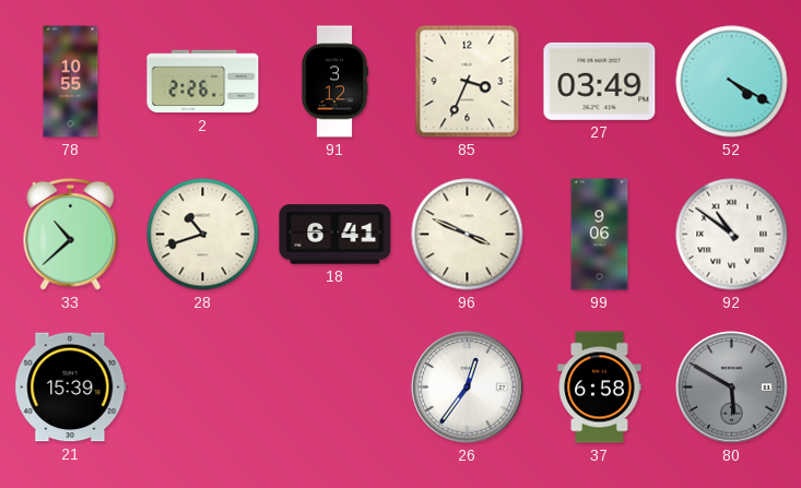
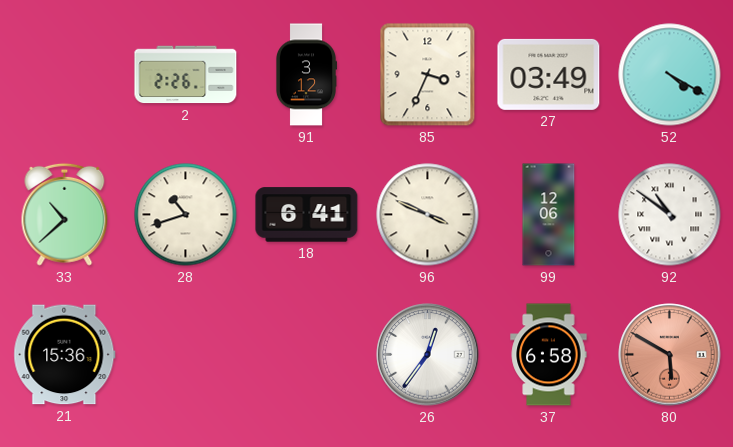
78: 10:55 -> none (71, 82)
99: 9:06 -> 12:06 (549, 215)
21: 15:39 -> 15:36 (65, 355)
80 dial: grey -> salmon (670, 355)
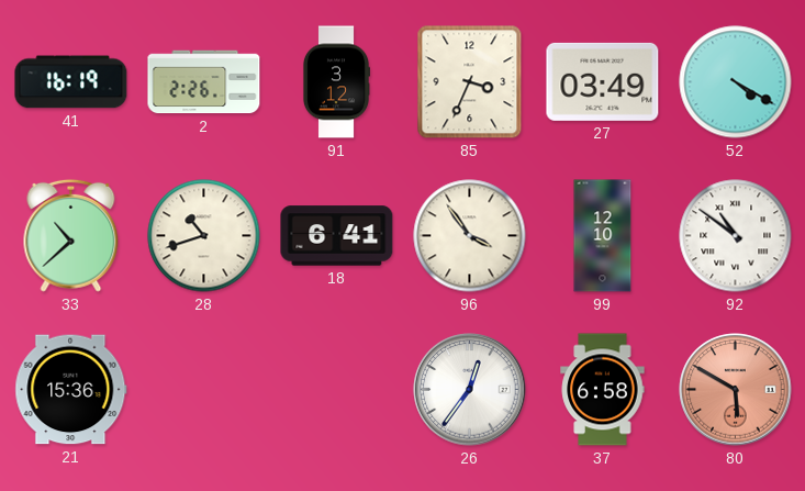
41: none -> 16:19 (71, 82)
96: 3:49 -> 3:54 (470, 236)
99: 12:06 -> 12:10 (603, 236)
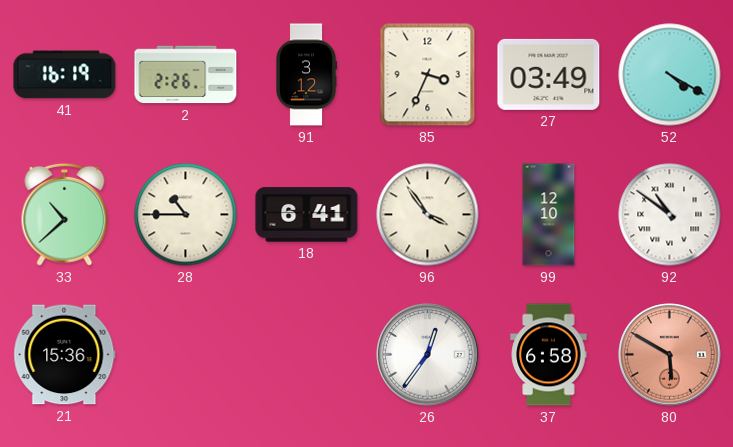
28: 10:42 -> 10:45 (186, 215)
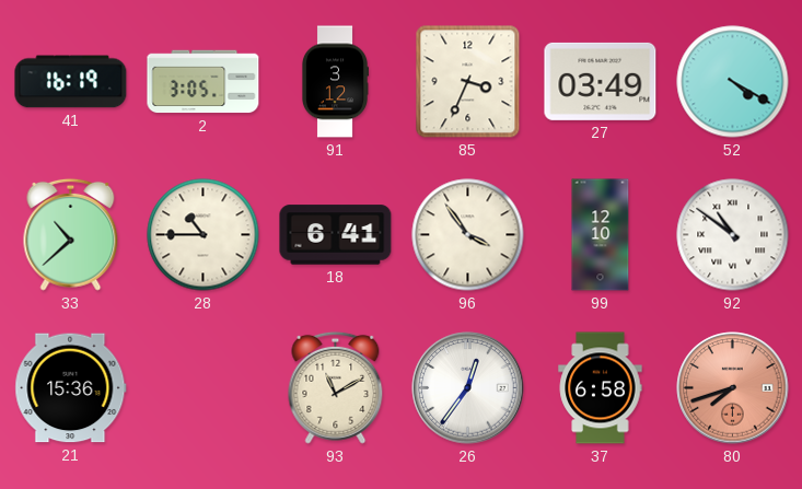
2: 2:26 -> 3:05 (204, 82)
93: none -> 11:10 (336, 387)
80: 5:50 -> 7:42 (733, 388)
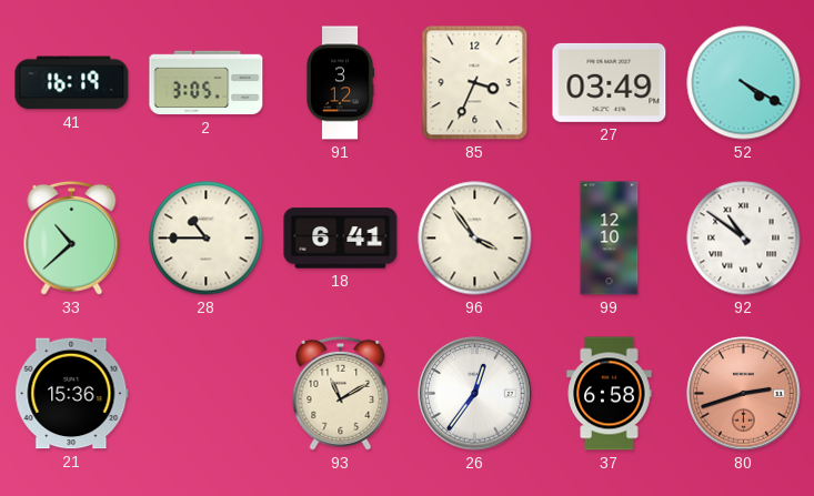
80: 7:42 -> 2:42 (744, 394)
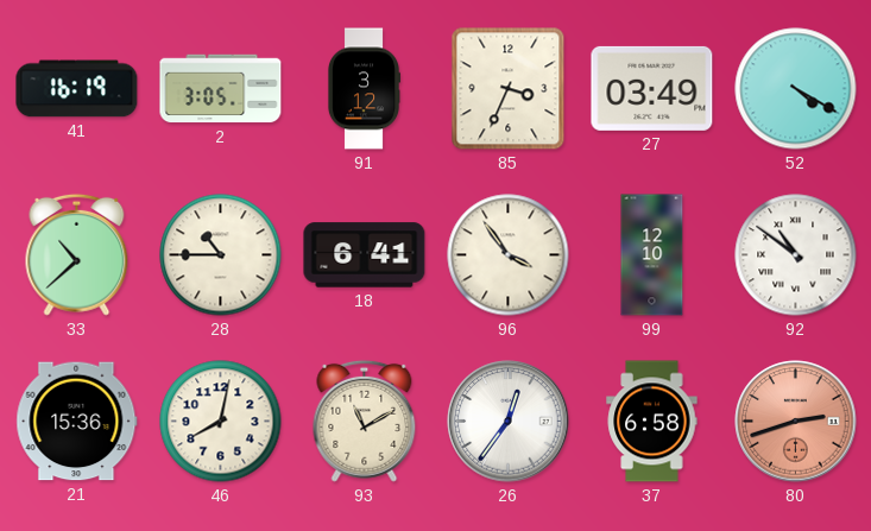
46: none -> 8:02 (221, 422)
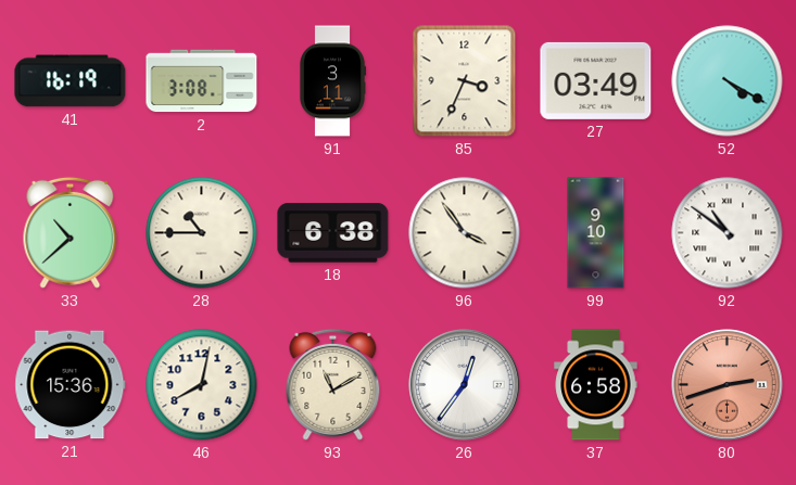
2: 3:05 -> 3:08 (202, 81)
91: 3:12 -> 3:11 (331, 81)
18: 6:41 -> 6:38 (333, 233)
99: 12:10 -> 9:10 (596, 233)
